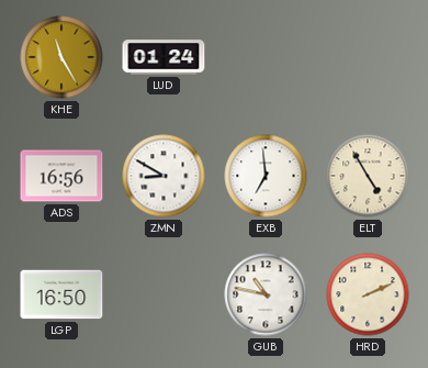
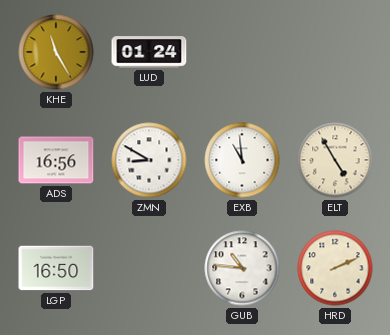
EXB: 6:59 -> 10:59 (242, 160)
GUB: 10:47 -> 10:46 (242, 268)
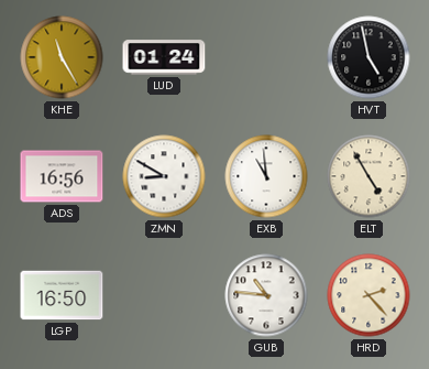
HVT: none -> 4:58 (369, 57)
HRD: 2:11 -> 2:23 (369, 295)
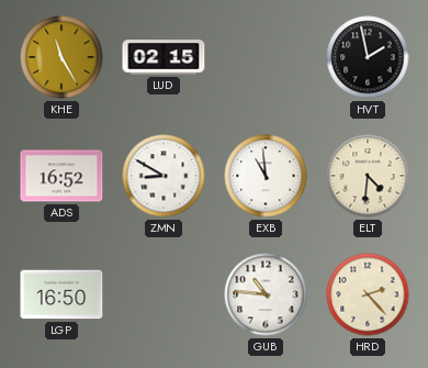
LUD: 01:24 -> 02:15 (164, 57)
HVT: 4:58 -> 1:58 (368, 57)
ADS: 16:56 -> 16:52 (61, 176)
ELT: 4:55 -> 4:31 (368, 176)
